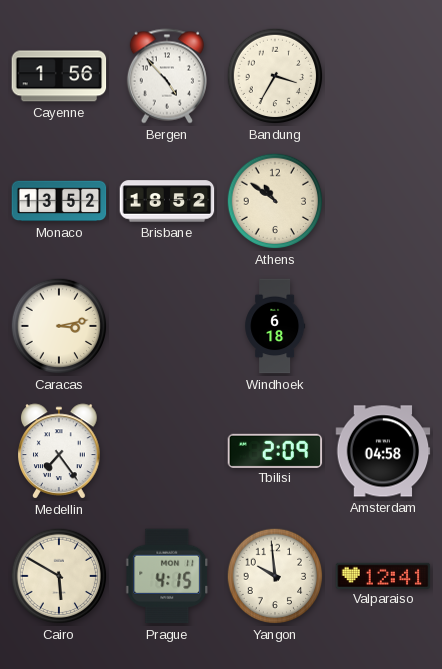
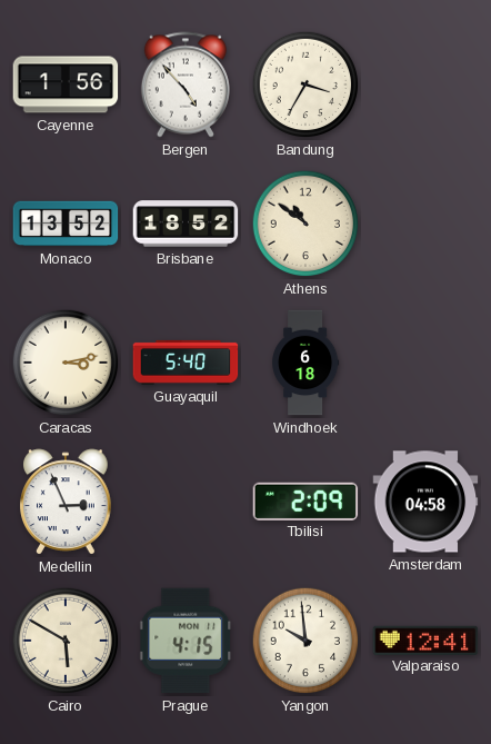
Guayaquil: none -> 5:40 (186, 363)
Medellin: 7:24 -> 2:56 (66, 502)
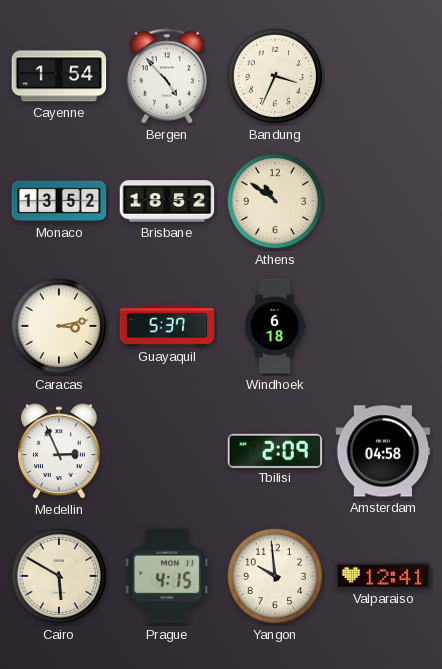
Cayenne: 1:56 -> 1:54 (59, 76)
Bandung: 3:35 -> 3:34 (275, 76)
Guayaquil: 5:40 -> 5:37 (167, 326)
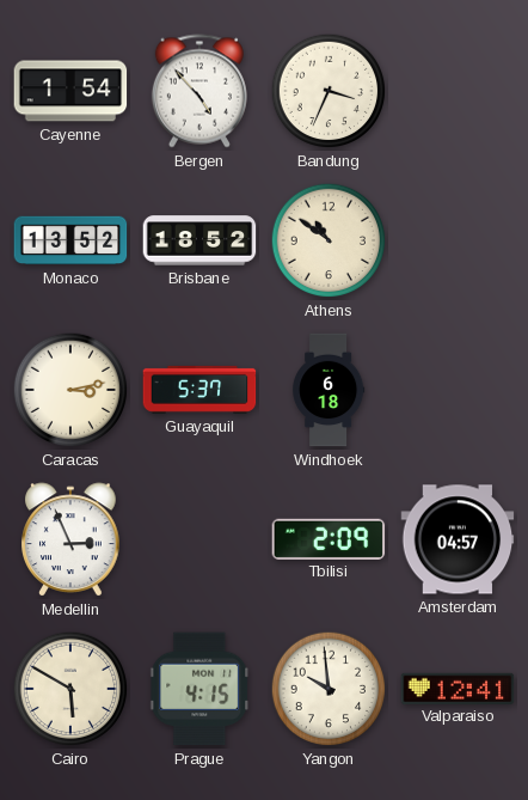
Amsterdam: 04:58 -> 04:57 (458, 539)
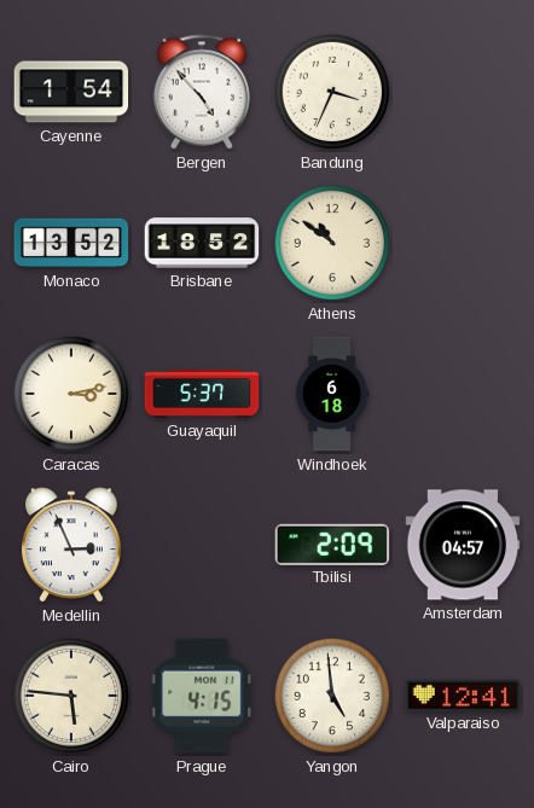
Cairo: 5:50 -> 5:46 (71, 696)
Yangon: 9:59 -> 4:59 (332, 696)
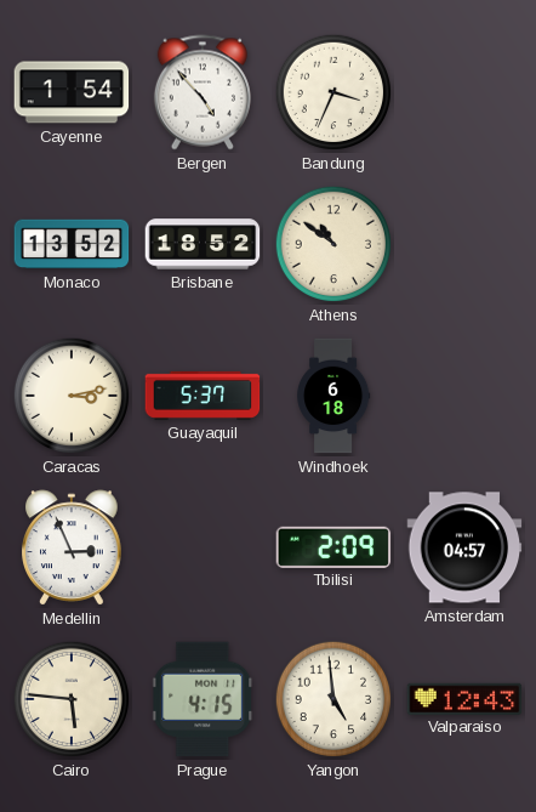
Valparaiso: 12:41 -> 12:43 (464, 698)
